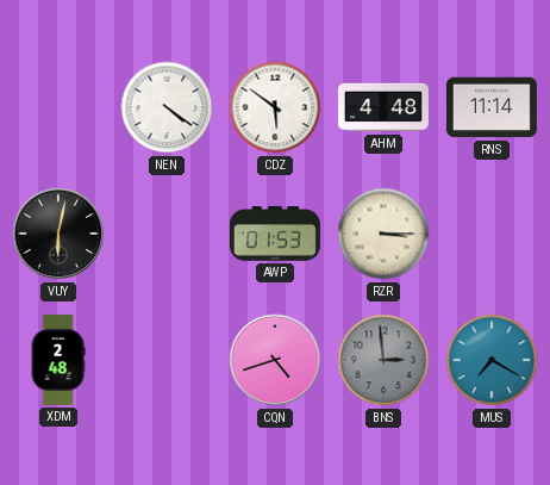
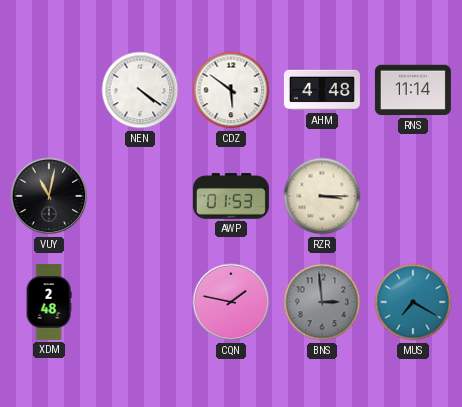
VUY: 6:02 -> 11:02 (49, 196)
CQN: 4:42 -> 1:47 (231, 302)
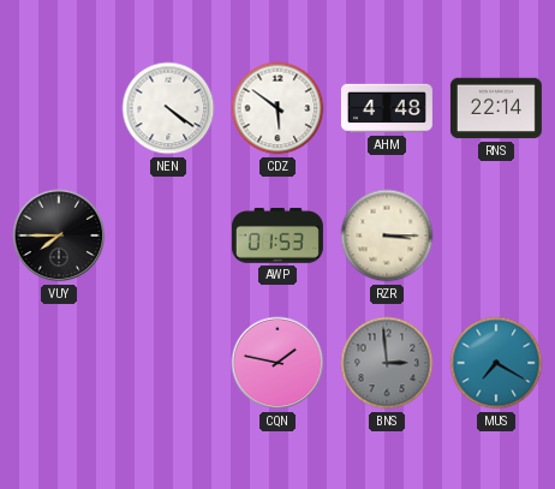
RNS: 11:14 -> 22:14 (496, 108)
VUY: 11:02 -> 7:45 (59, 235)
XDM: 2:48 -> none (49, 302)
